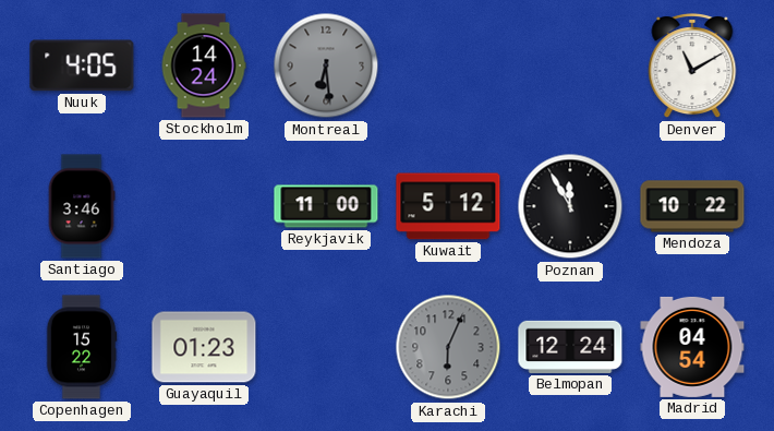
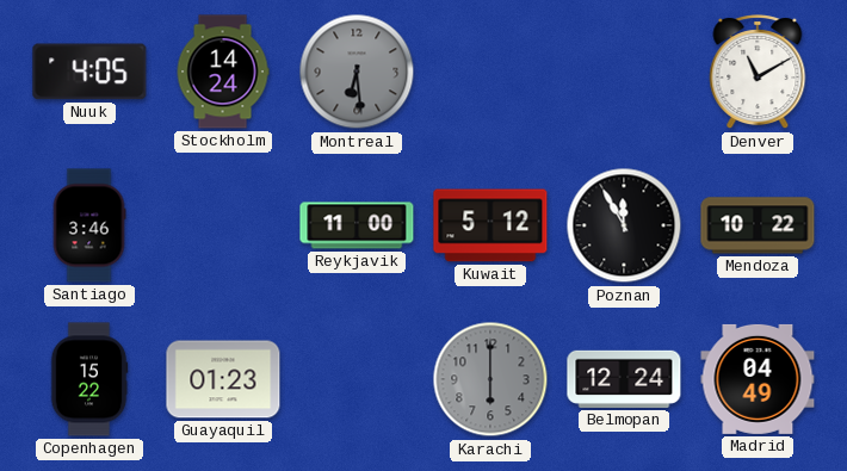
Karachi: 6:04 -> 6:00 (490, 379)
Madrid: 04:54 -> 04:49 (758, 379)
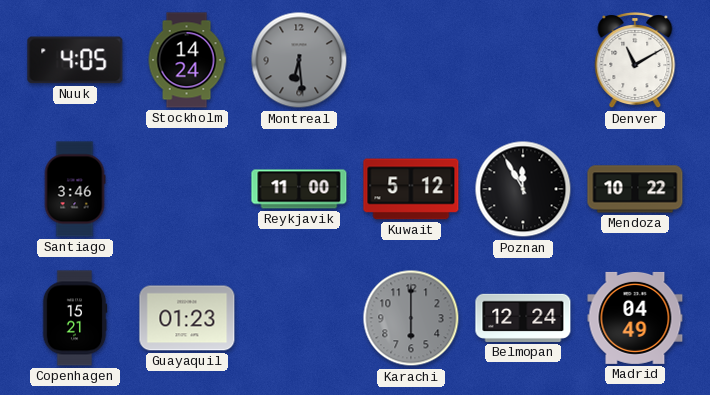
Copenhagen: 15:22 -> 15:21 (75, 318)
